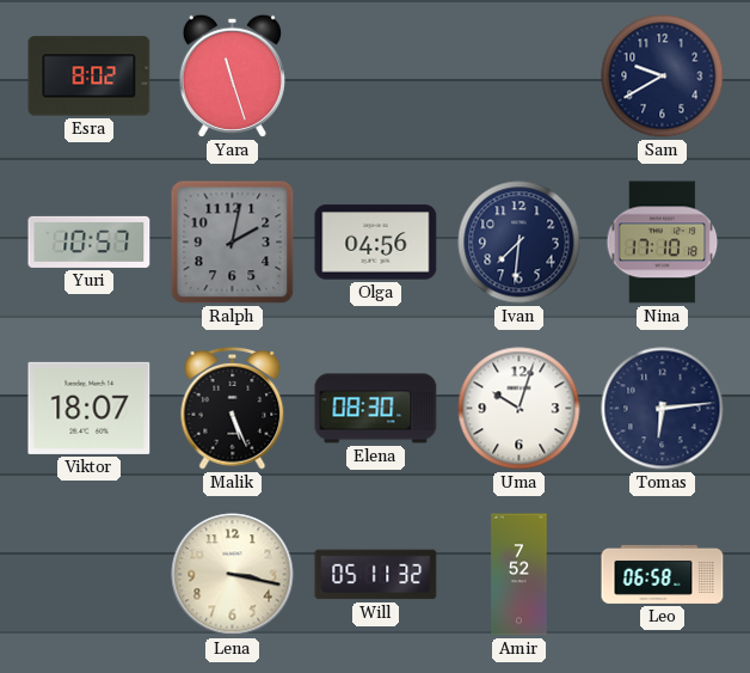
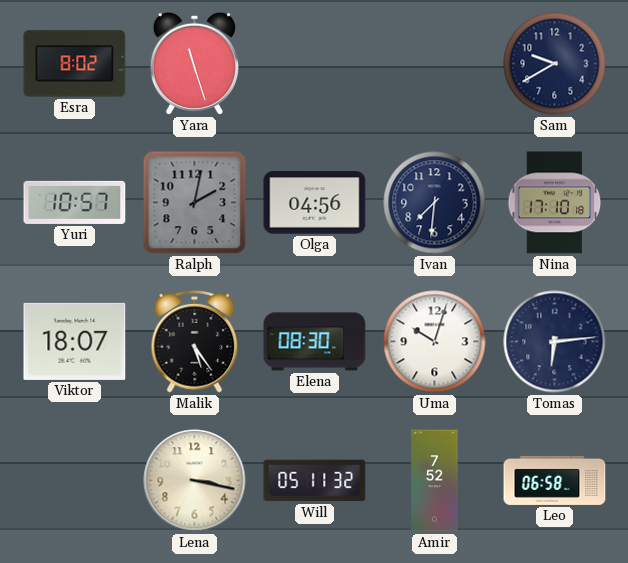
Malik: 5:26 -> 5:24 (195, 342)
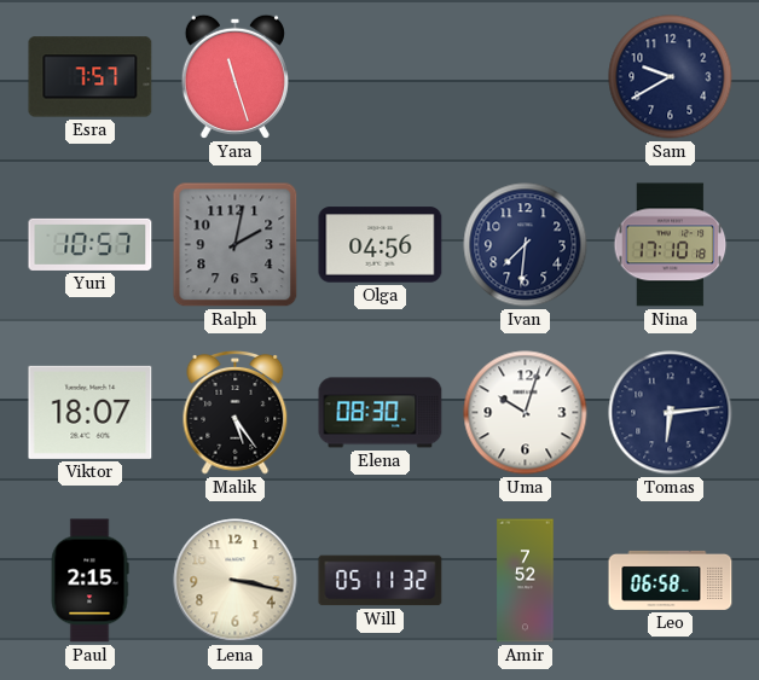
Esra: 8:02 -> 7:57 (91, 77)
Paul: none -> 2:15 (89, 581)
